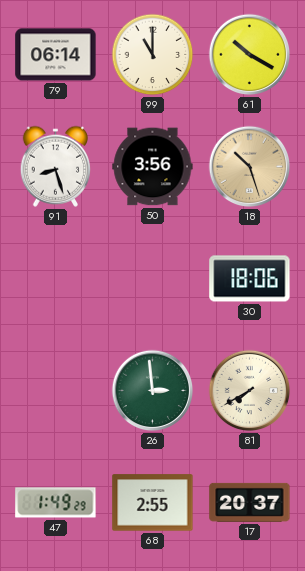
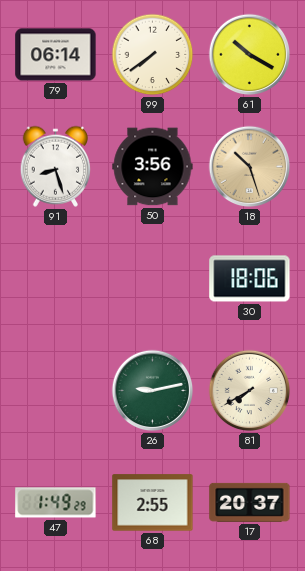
99: 11:00 -> 7:39 (153, 55)
26: 2:59 -> 9:13 (153, 391)
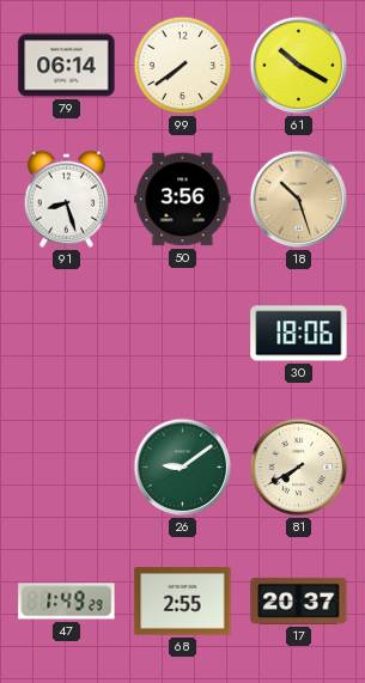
26: 9:13 -> 9:09 (183, 468)
